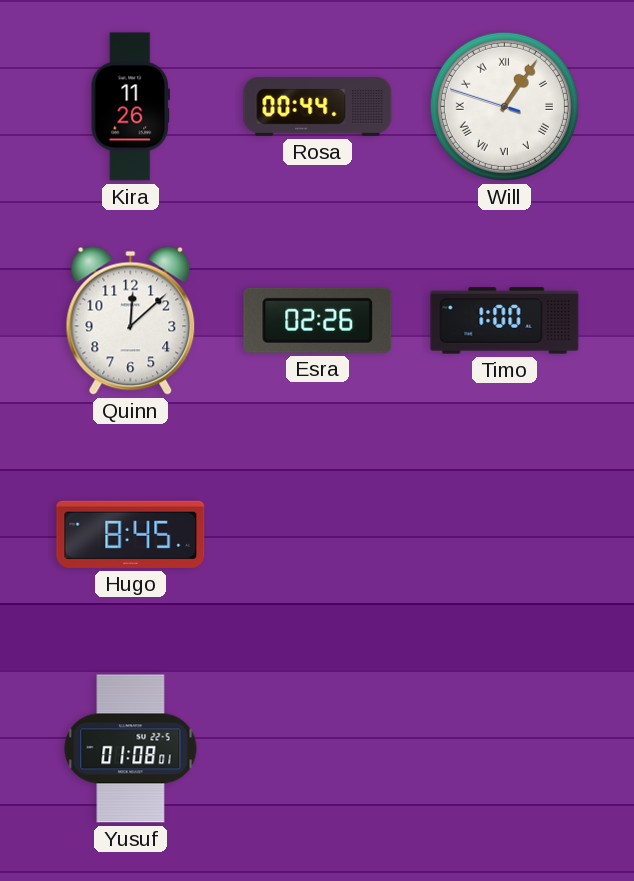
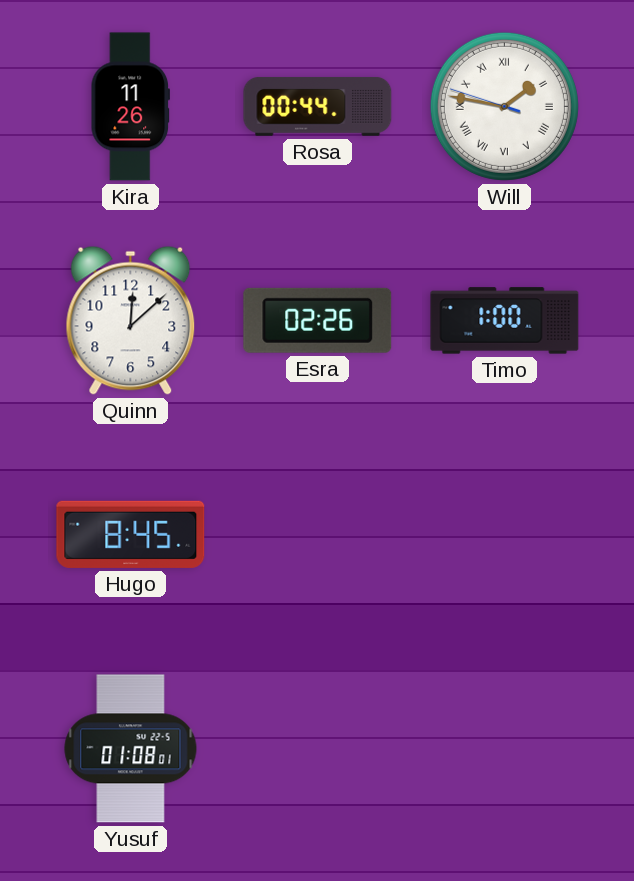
Will: 1:05 -> 1:46 (504, 106)
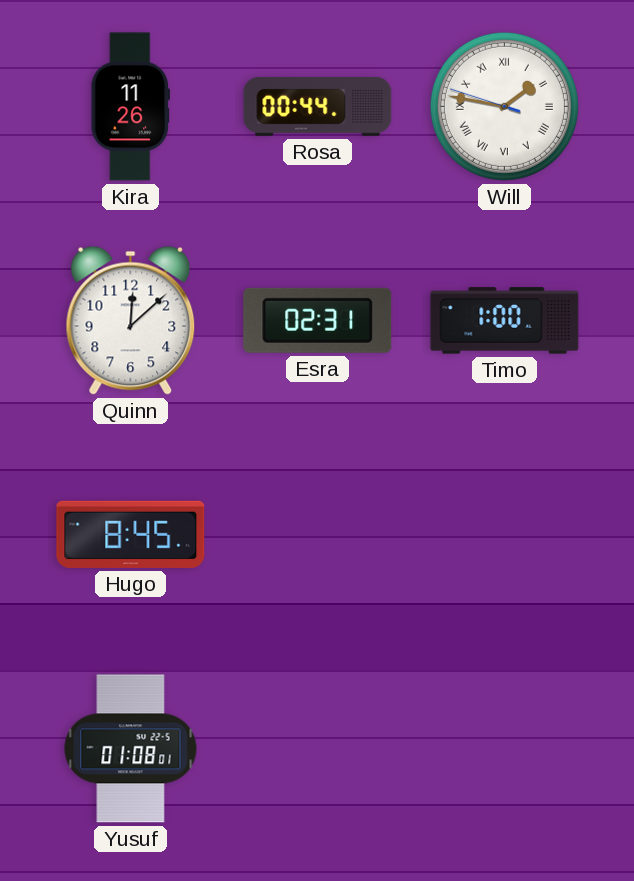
Esra: 02:26 -> 02:31 (318, 320)
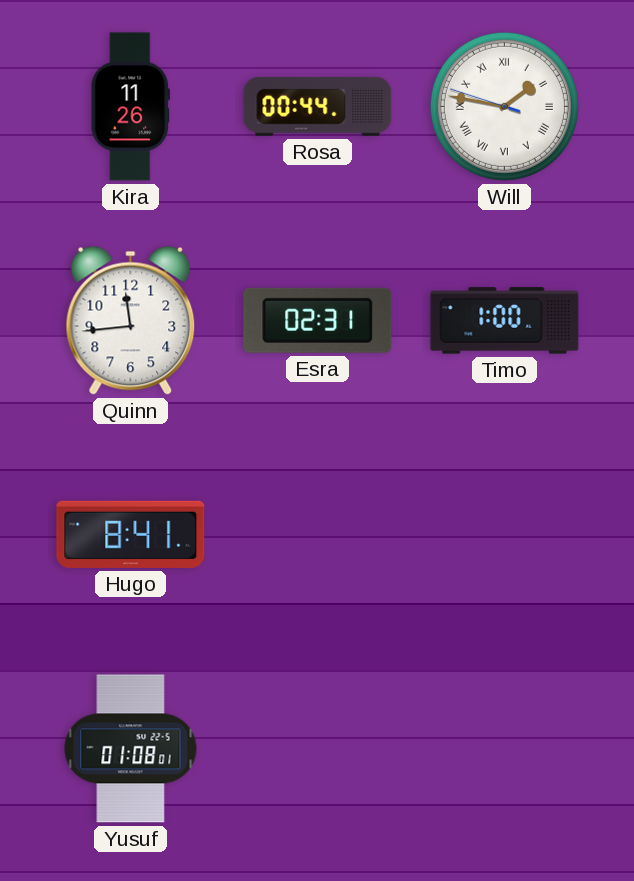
Quinn: 12:08 -> 11:44 (131, 320)
Hugo: 8:45 -> 8:41 (131, 534)
